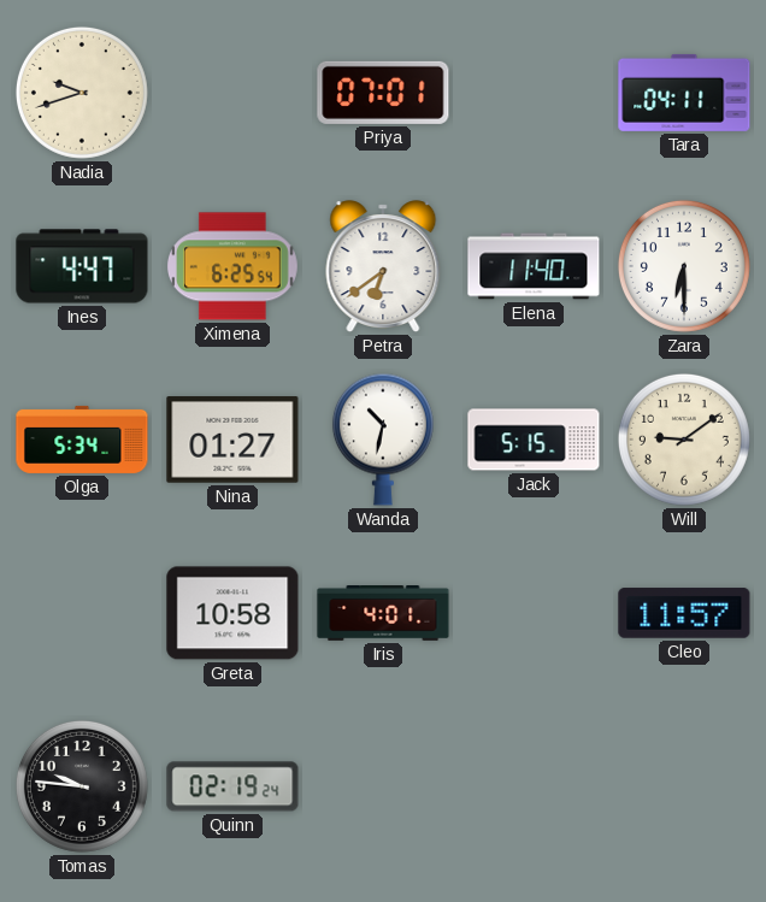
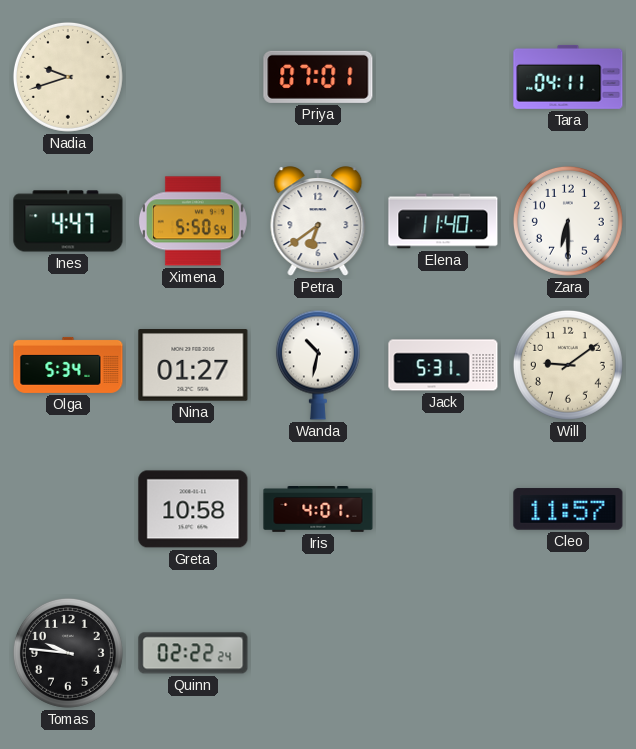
Ximena: 6:25 -> 5:50 (193, 221)
Jack: 5:15 -> 5:31 (443, 365)
Quinn: 02:19 -> 02:22 (193, 653)
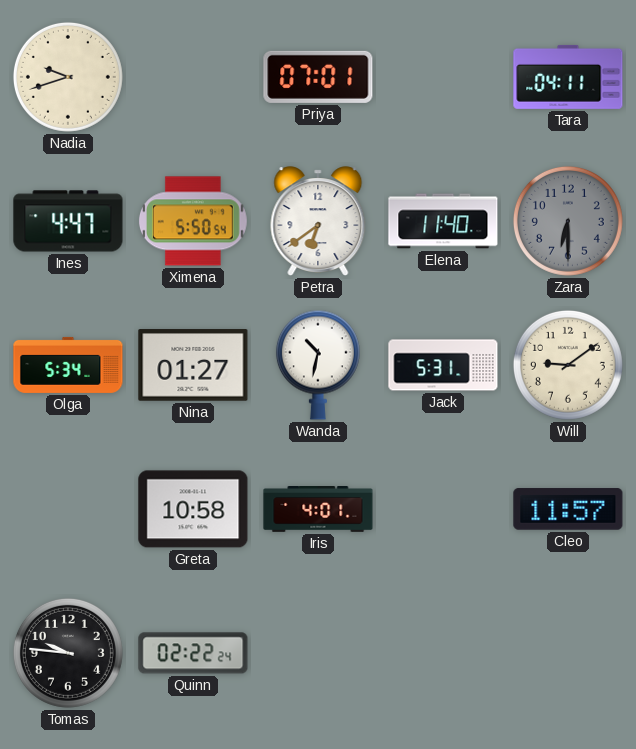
Zara dial: white -> grey (568, 221)
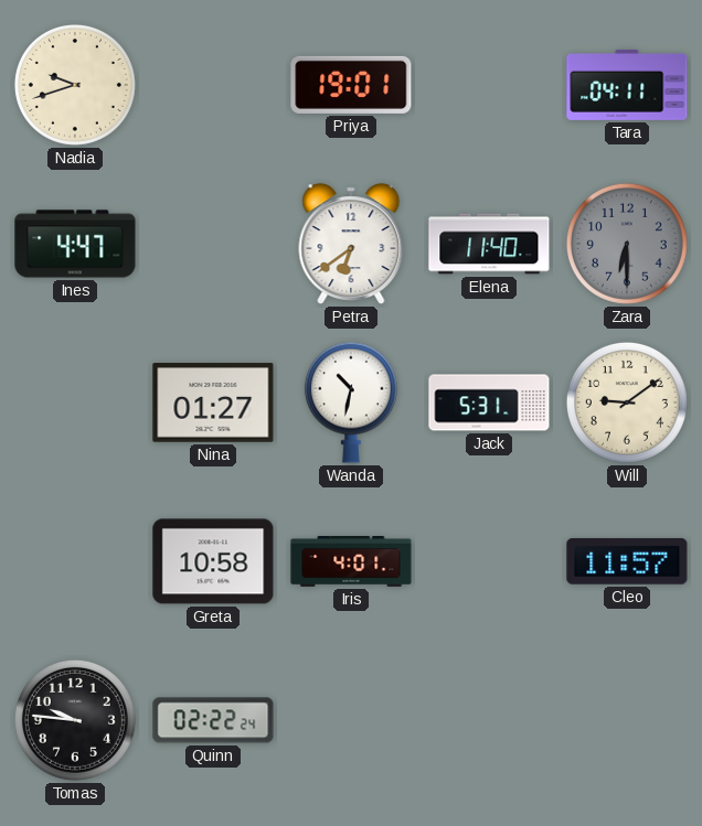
Priya: 07:01 -> 19:01 (351, 85)
Ximena: 5:50 -> none (193, 221)
Olga: 5:34 -> none (68, 365)
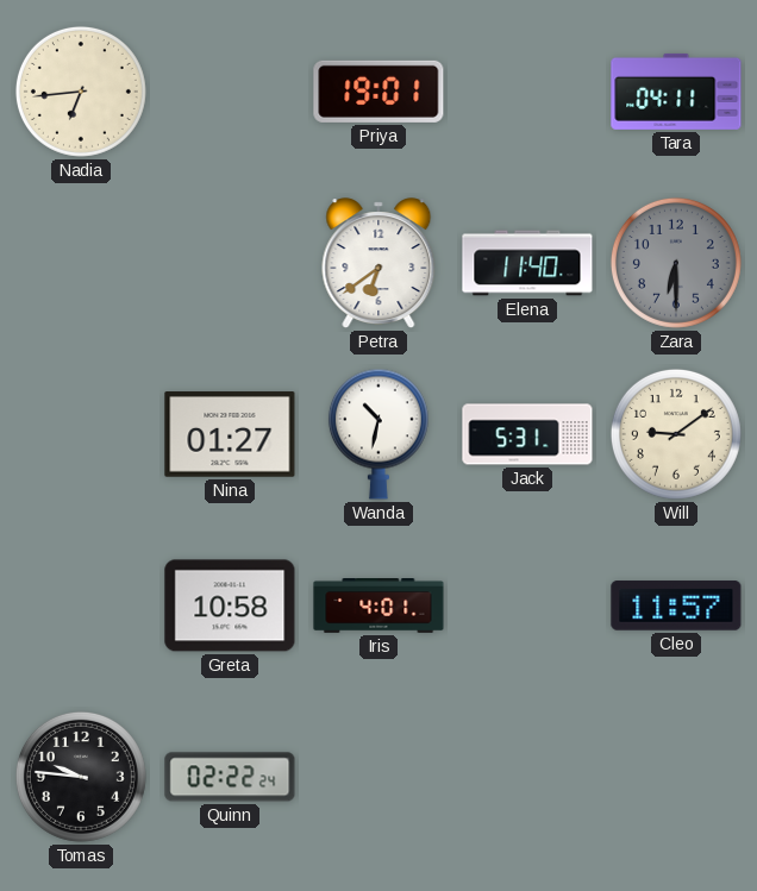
Nadia: 9:42 -> 6:44 (81, 92)
Ines: 4:47 -> none (75, 244)
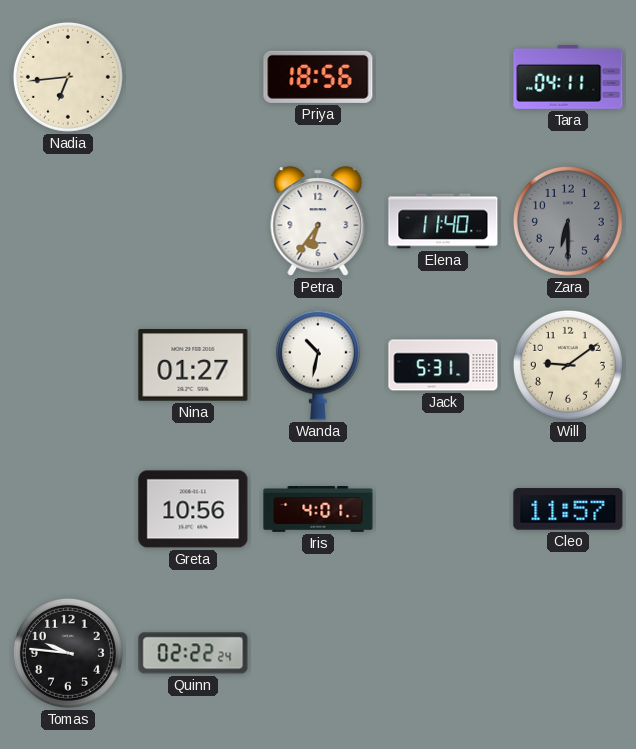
Priya: 19:01 -> 18:56 (318, 77)
Petra: 6:39 -> 6:36 (318, 221)
Greta: 10:58 -> 10:56 (193, 509)
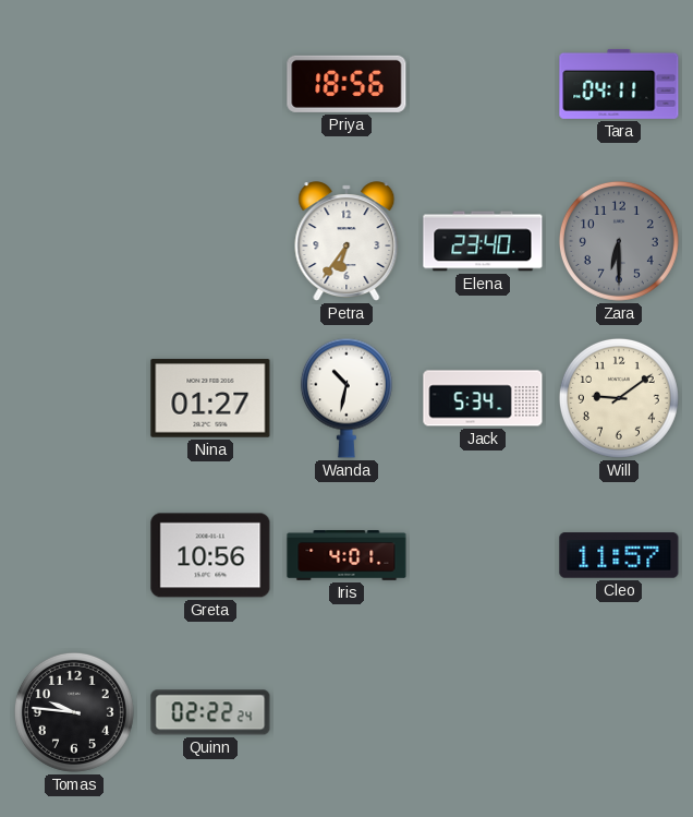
Nadia: 6:44 -> none (68, 77)
Elena: 11:40 -> 23:40 (483, 241)
Jack: 5:31 -> 5:34 (483, 398)
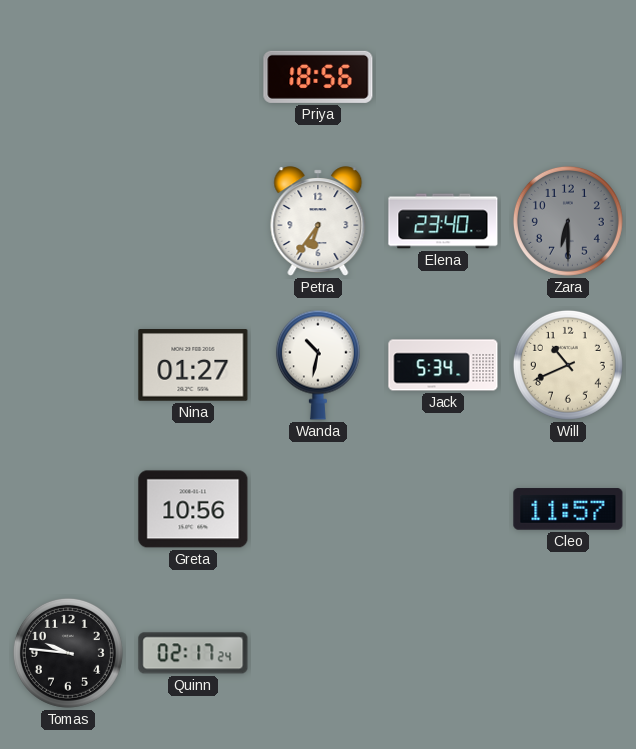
Tara: 04:11 -> none (619, 84)
Will: 9:09 -> 10:41 (568, 365)
Iris: 4:01 -> none (346, 556)
Quinn: 02:22 -> 02:17 (193, 653)
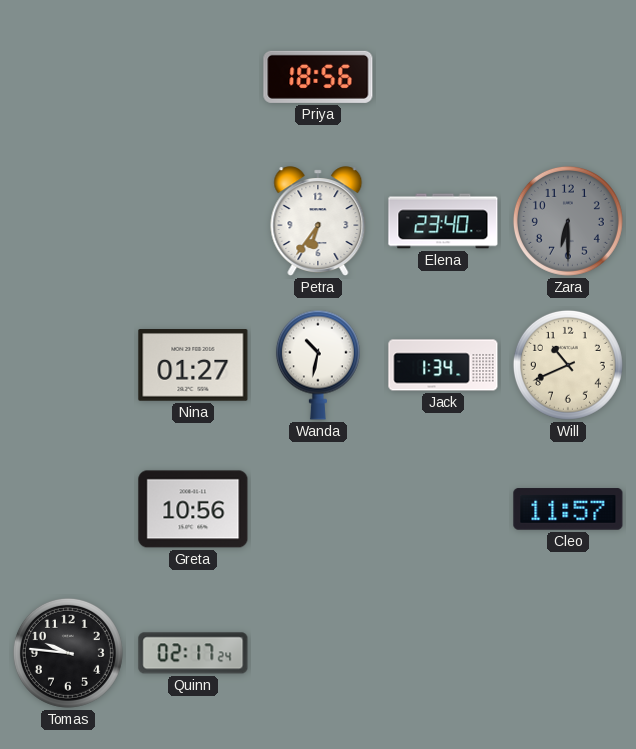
Jack: 5:34 -> 1:34 (443, 365)
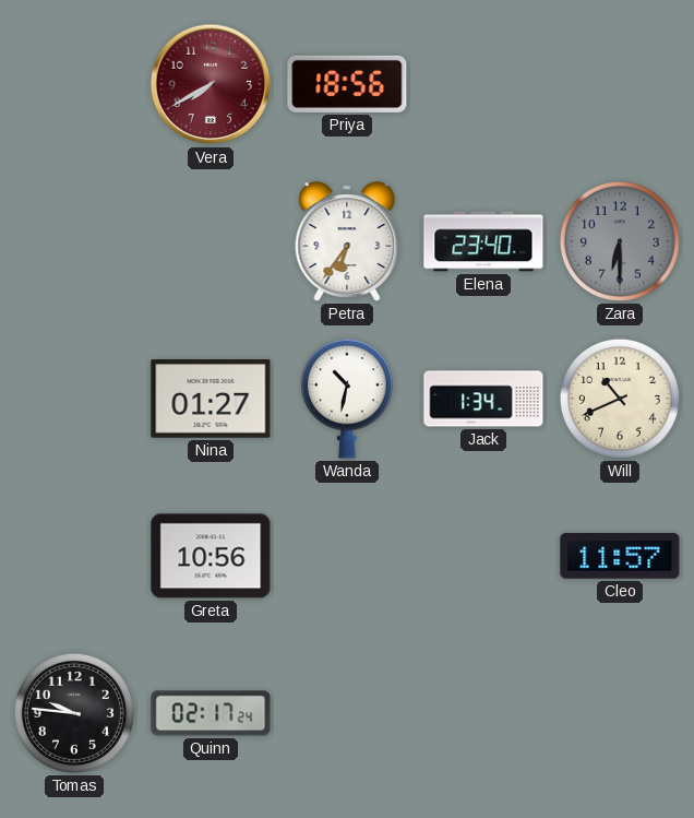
Vera: none -> 7:40 (211, 84)
